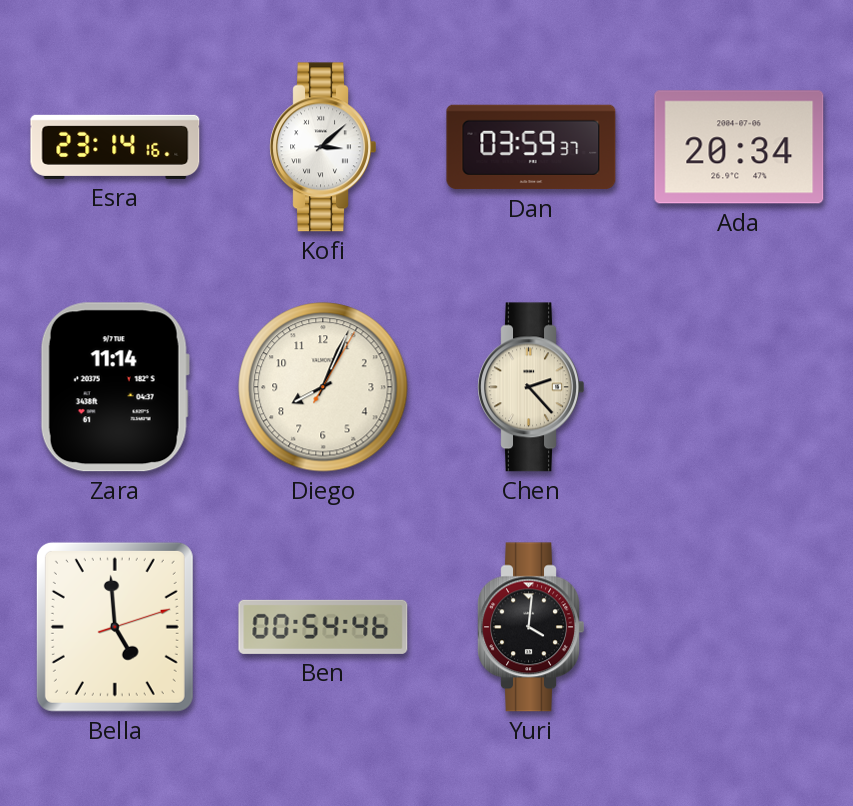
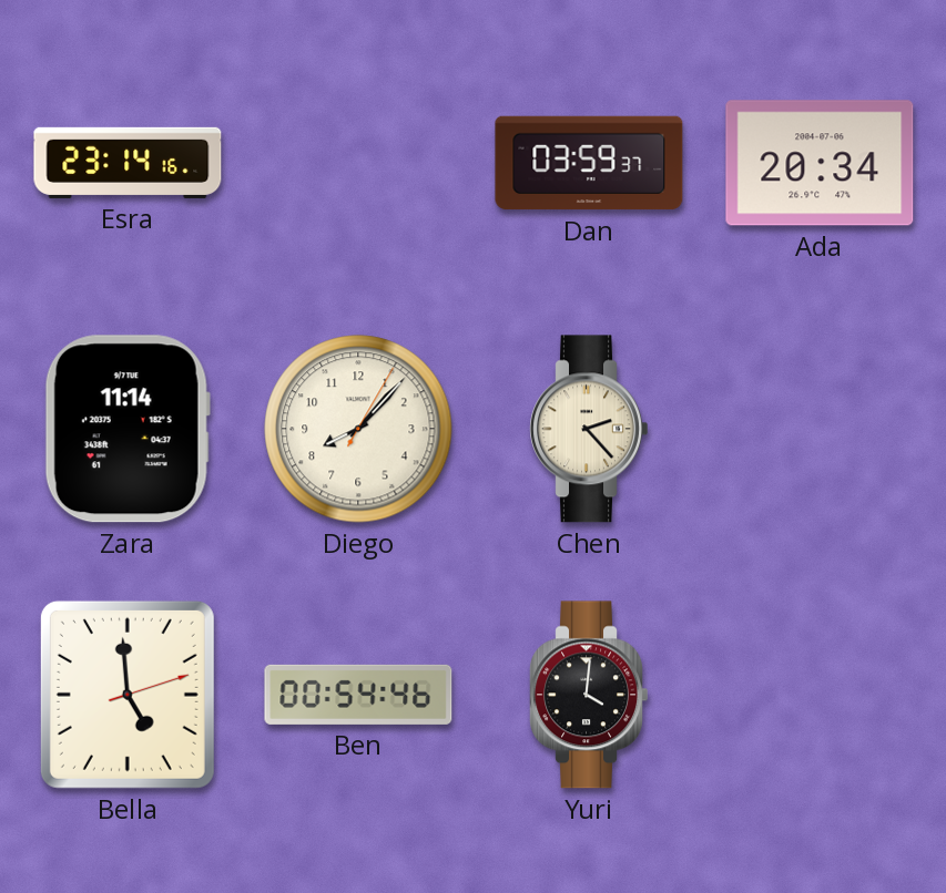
Kofi: 3:08 -> none (323, 147)
Diego: 8:04 -> 8:07 (358, 429)
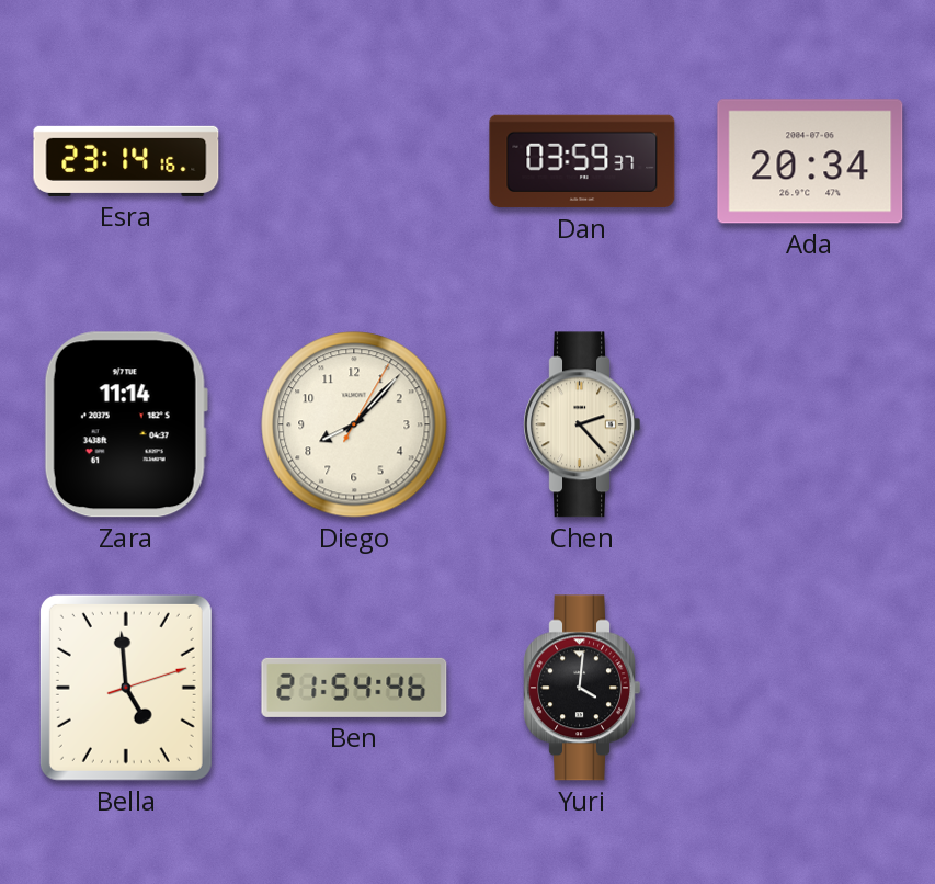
Ben: 00:54 -> 21:54 (354, 688)
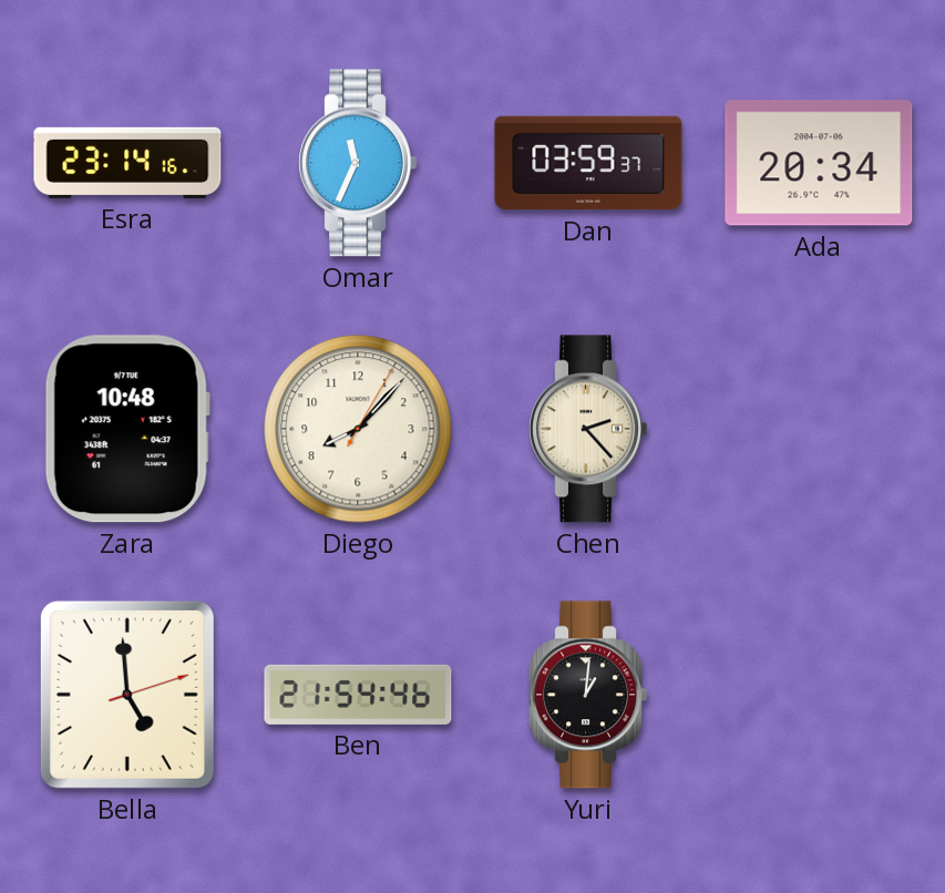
Omar: none -> 11:34 (358, 163)
Zara: 11:14 -> 10:48 (127, 429)
Yuri: 4:01 -> 1:01 (588, 695)
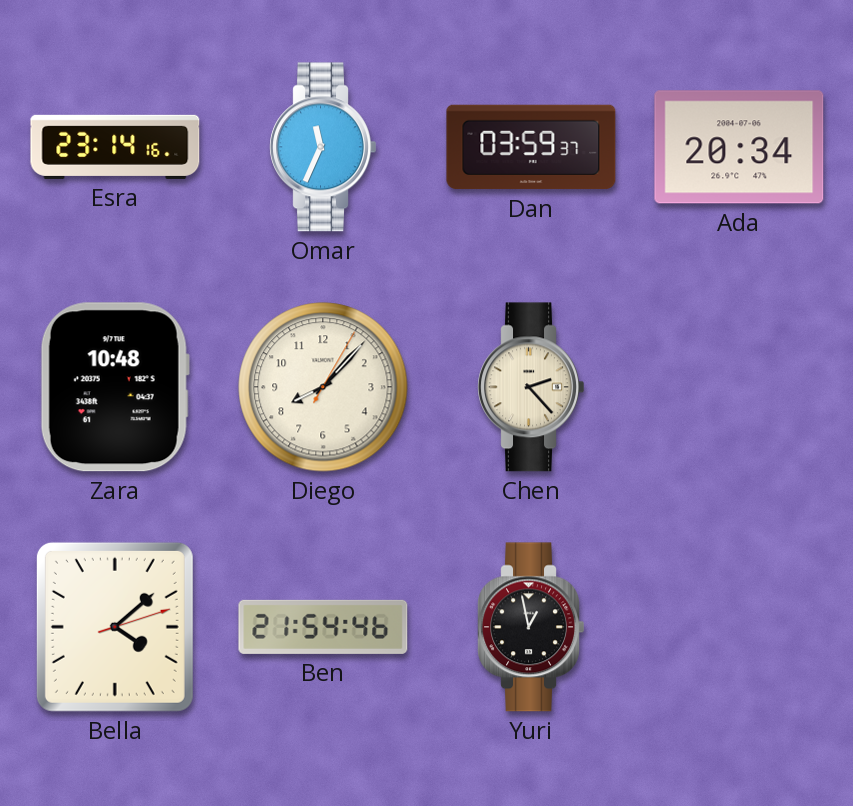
Bella: 4:59 -> 4:08 (115, 627)
Yuri: 1:01 -> 12:58 (531, 627)
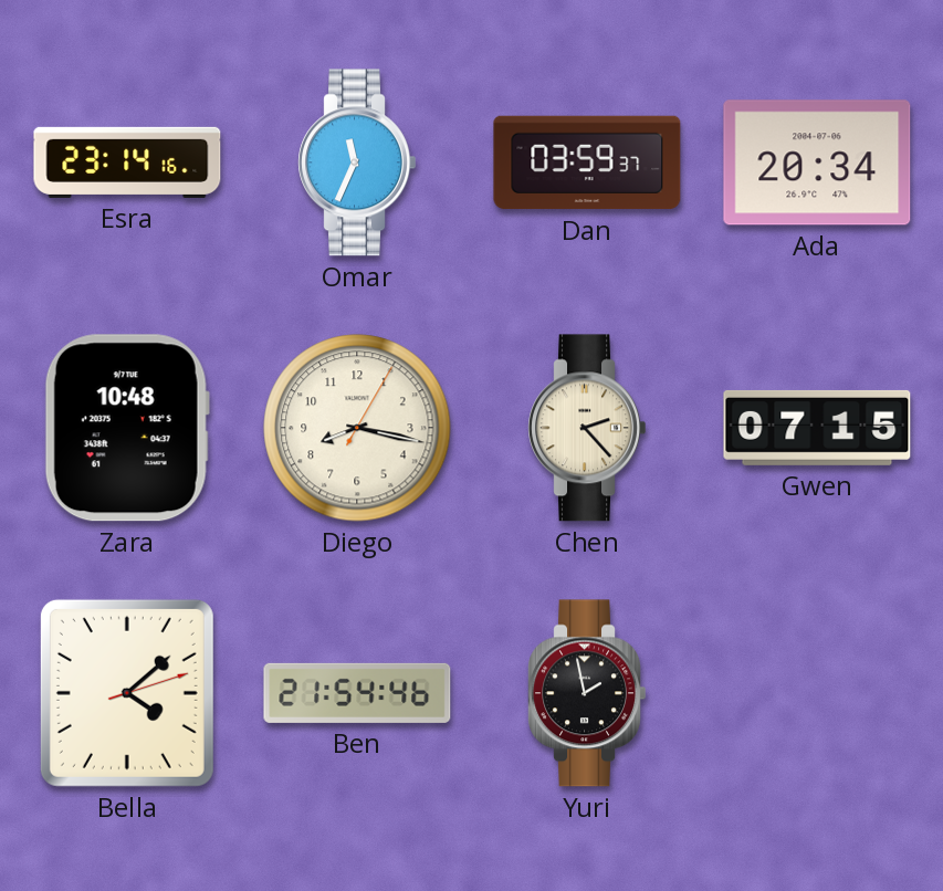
Diego: 8:07 -> 8:17 (357, 428)
Gwen: none -> 07:15 (817, 428)
Yuri: 12:58 -> 1:58 (587, 693)
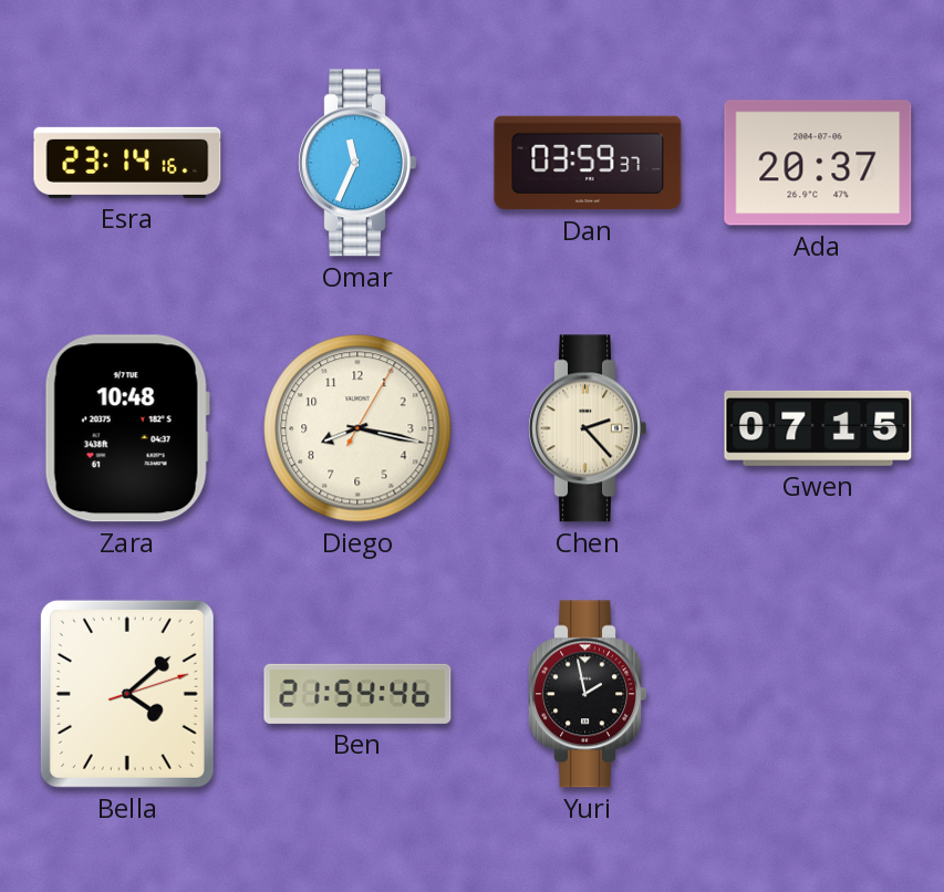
Ada: 20:34 -> 20:37 (818, 163)
